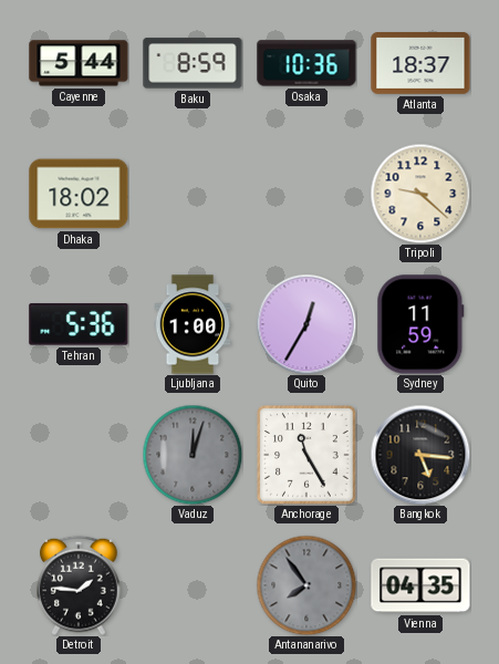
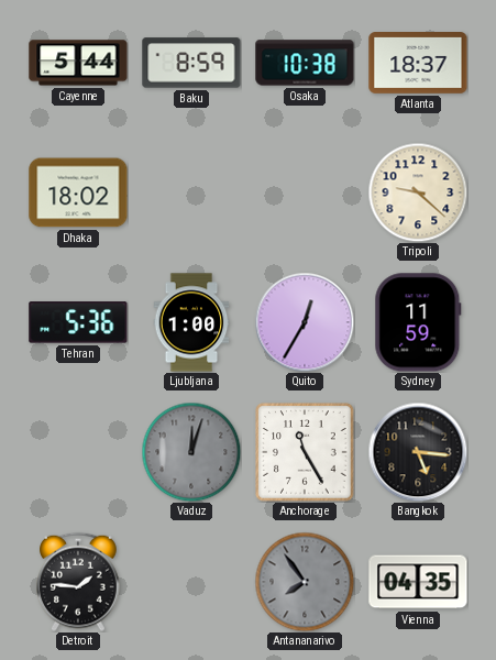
Osaka: 10:36 -> 10:38 (305, 63)
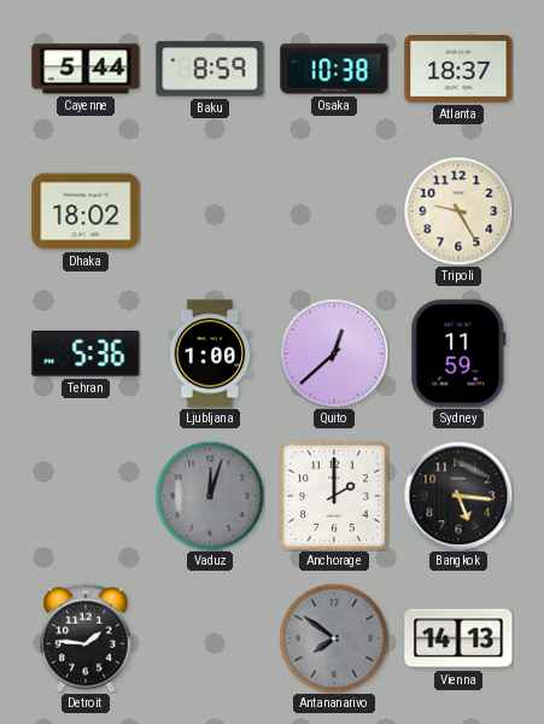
Tripoli: 9:22 -> 9:25 (458, 211)
Quito: 12:35 -> 12:38 (334, 354)
Anchorage: 11:25 -> 2:00 (334, 496)
Antananarivo: 7:54 -> 7:51 (334, 638)
Vienna: 04:35 -> 14:13 (458, 638)
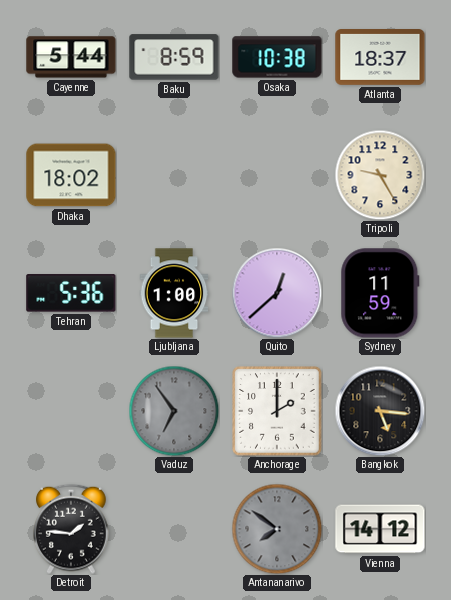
Vaduz: 12:03 -> 6:54 (174, 411)
Vienna: 14:13 -> 14:12 (380, 529)
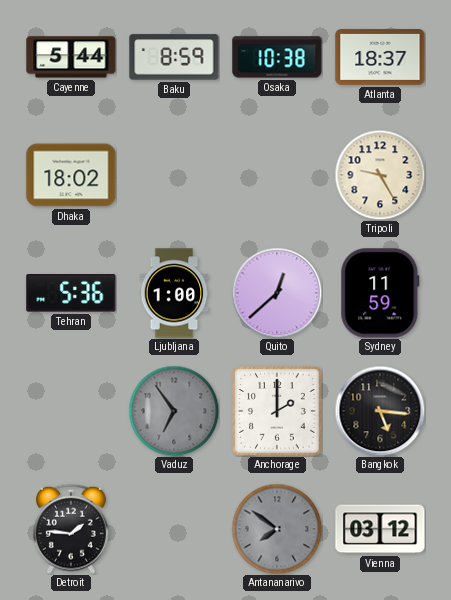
Vienna: 14:12 -> 03:12 (380, 529)
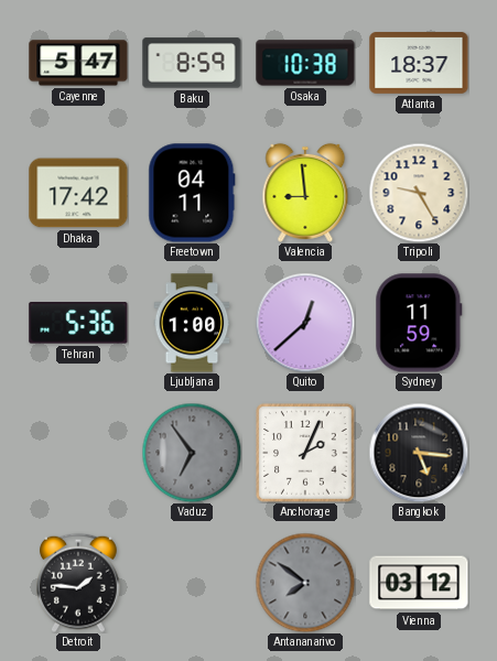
Cayenne: 5:44 -> 5:47 (78, 63)
Dhaka: 18:02 -> 17:42 (78, 193)
Freetown: none -> 04:11 (192, 193)
Valencia: none -> 8:59 (305, 193)
Anchorage: 2:00 -> 2:04 (305, 453)
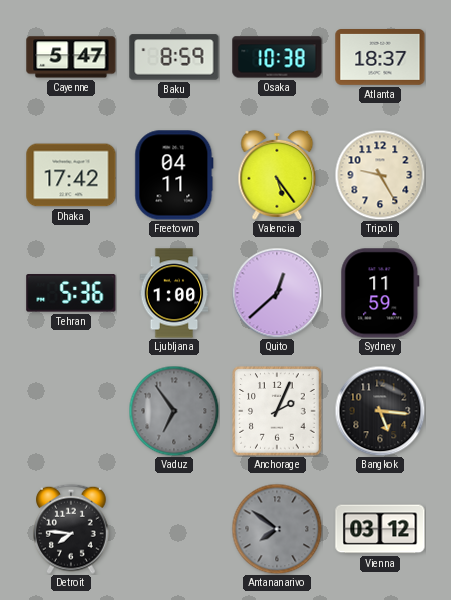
Valencia: 8:59 -> 5:24 (277, 175)
Detroit: 1:46 -> 7:46 (72, 529)
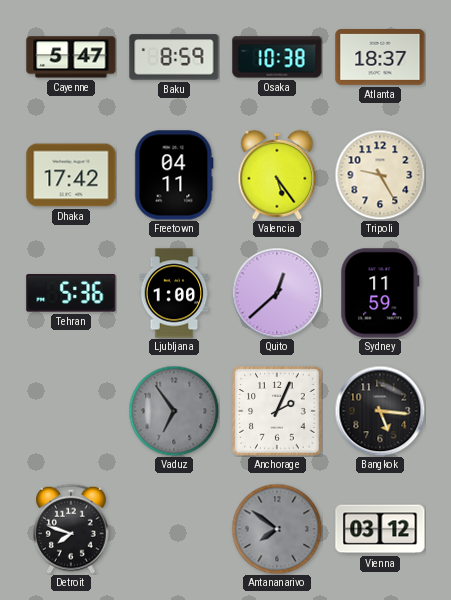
Detroit: 7:46 -> 7:48 (72, 529)
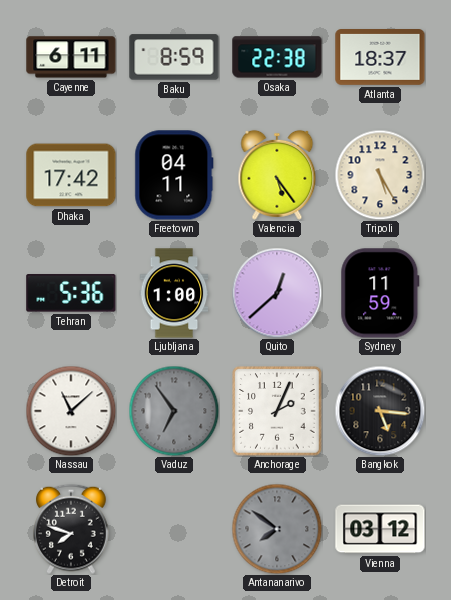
Cayenne: 5:47 -> 6:11 (71, 57)
Osaka: 10:38 -> 22:38 (277, 57)
Tripoli: 9:25 -> 5:25 (380, 175)
Nassau: none -> 11:08 (71, 411)
